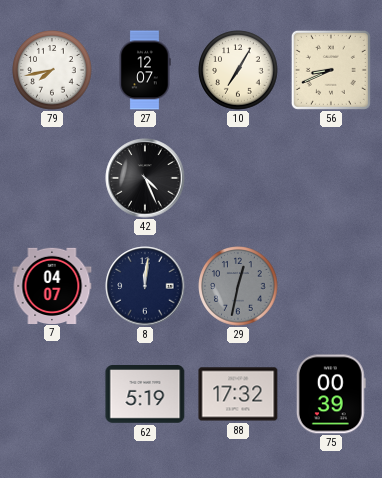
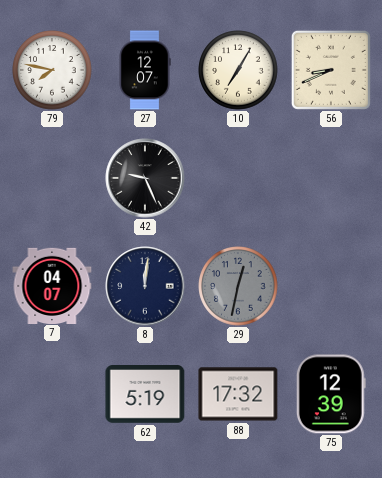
79: 7:43 -> 7:47 (52, 70)
42: 4:26 -> 9:26 (145, 178)
75: 00:39 -> 12:39 (331, 394)
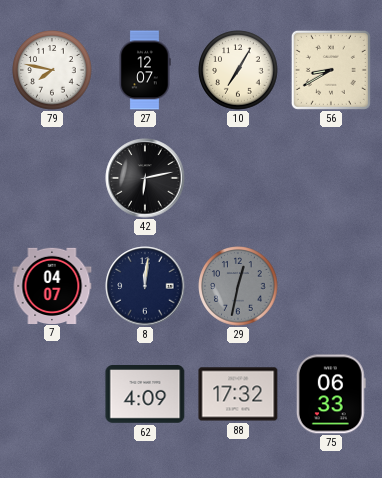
56: 8:41 -> 8:40 (331, 70)
42: 9:26 -> 6:13 (145, 178)
62: 5:19 -> 4:09 (145, 395)
75: 12:39 -> 06:33 (331, 394)
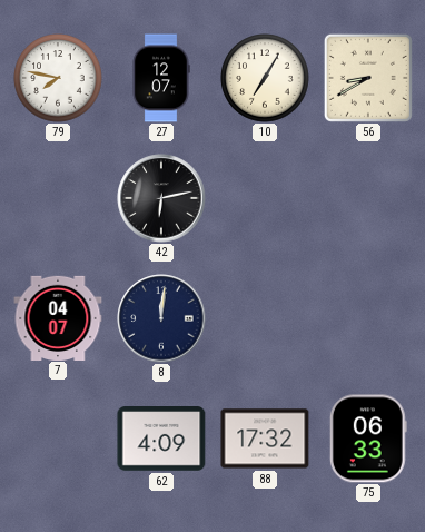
29: 12:32 -> none (238, 286)
